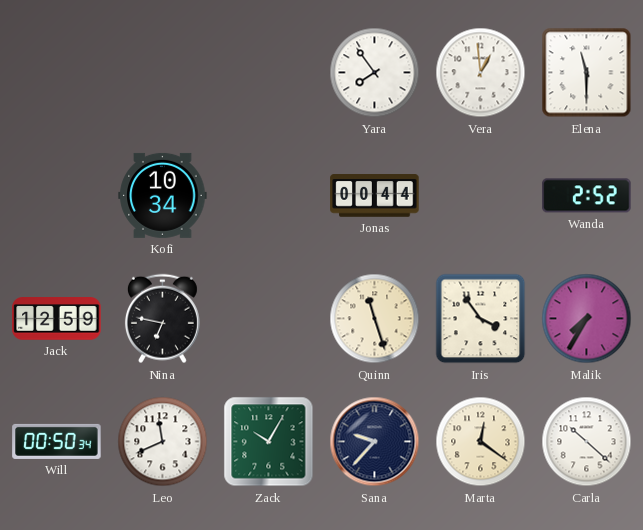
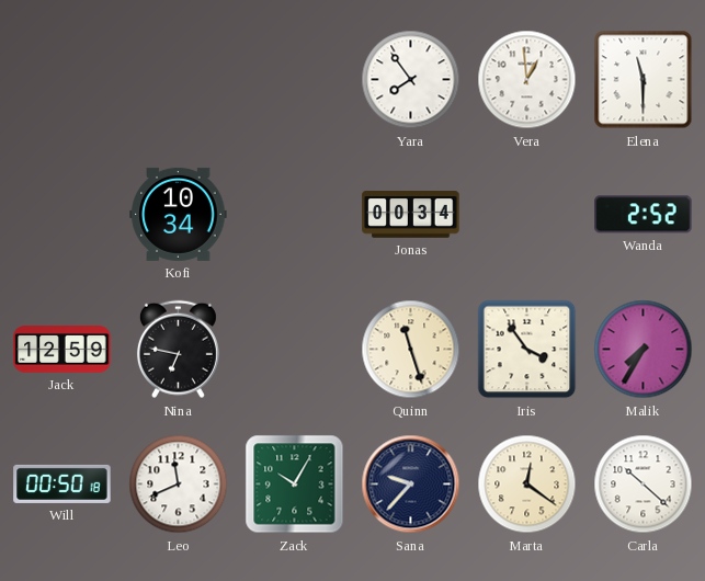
Jonas: 00:44 -> 00:34 (411, 215)
Will: 00:50:34 -> 00:50:18 (62, 483)
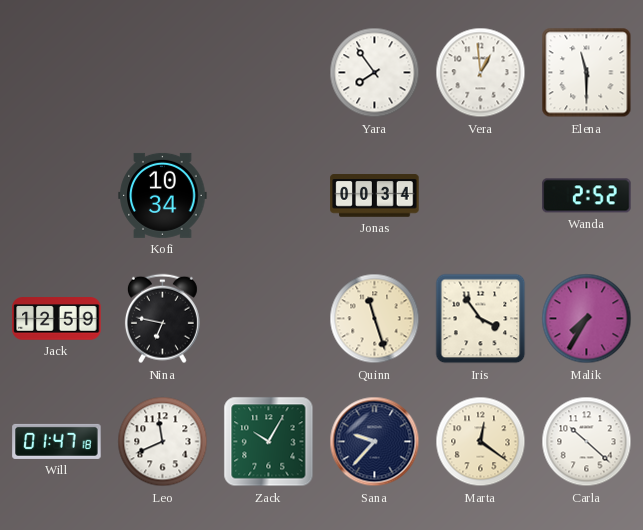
Will: 00:50 -> 01:47 (57, 441)
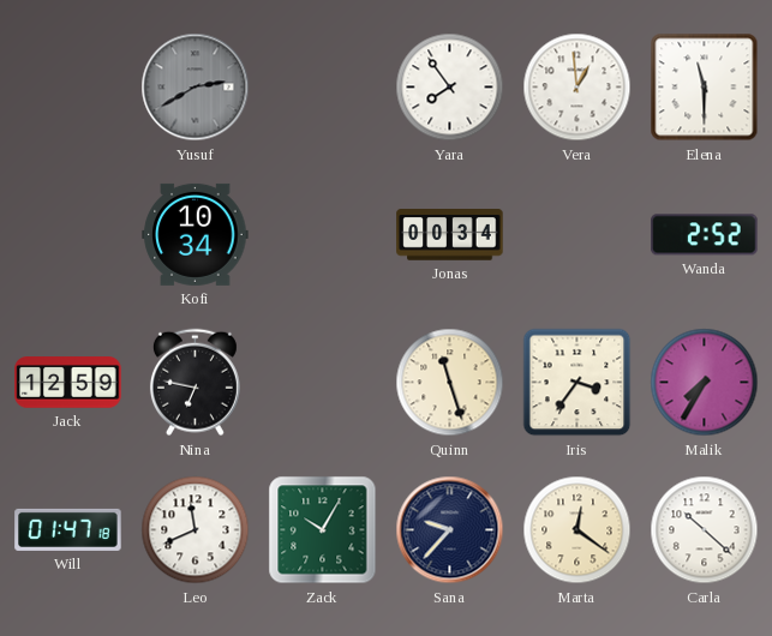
Yusuf: none -> 2:40 (196, 88)
Iris: 3:54 -> 3:36 (577, 383)
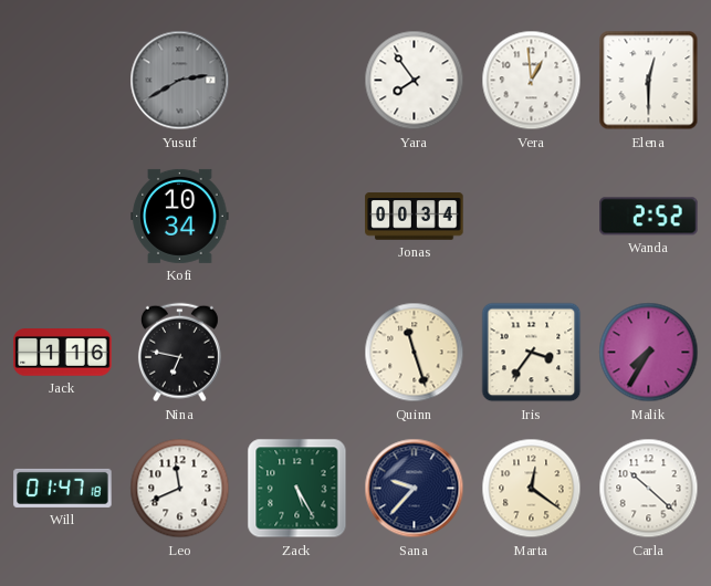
Elena: 11:30 -> 12:30 (649, 81)
Jack: 12:59 -> 1:16 (63, 353)
Zack: 10:05 -> 5:25 (297, 489)
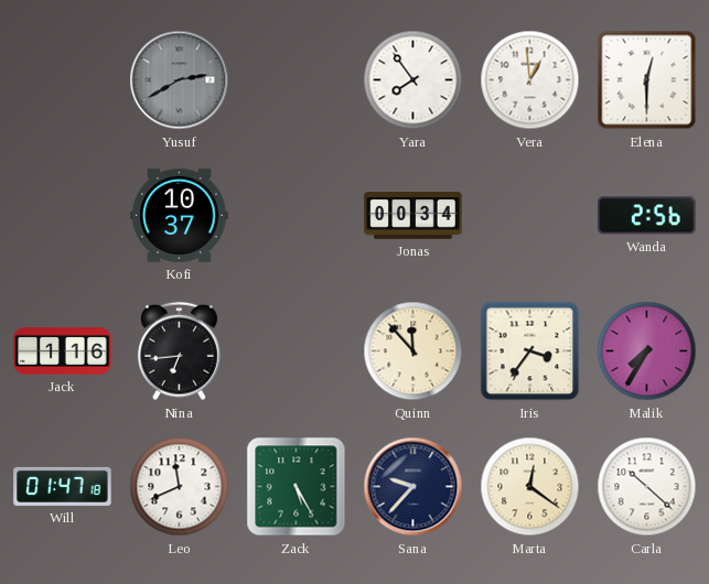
Kofi: 10:34 -> 10:37 (180, 215)
Wanda: 2:52 -> 2:56 (647, 216)
Nina: 6:47 -> 6:44 (179, 352)
Quinn: 11:27 -> 11:53 (413, 352)
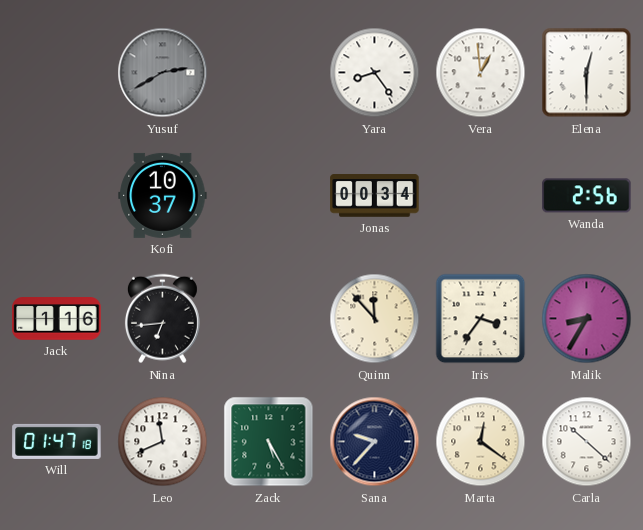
Yara: 7:54 -> 8:24 (375, 73)
Malik: 7:35 -> 8:35 (587, 319)
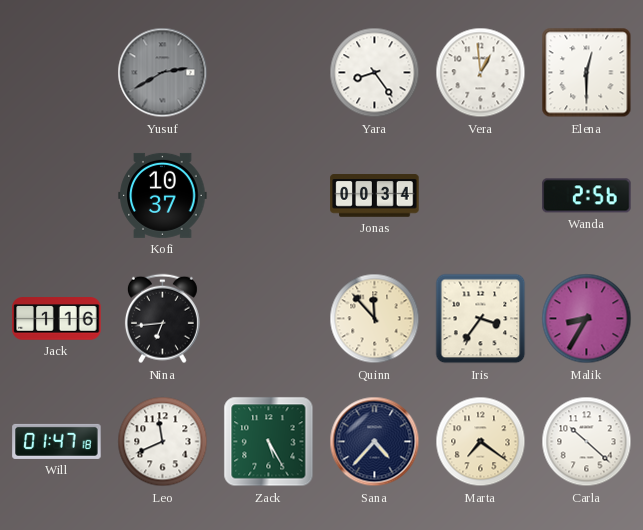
Sana: 9:37 -> 4:37 (375, 442)
Marta: 12:21 -> 7:21 (481, 442)
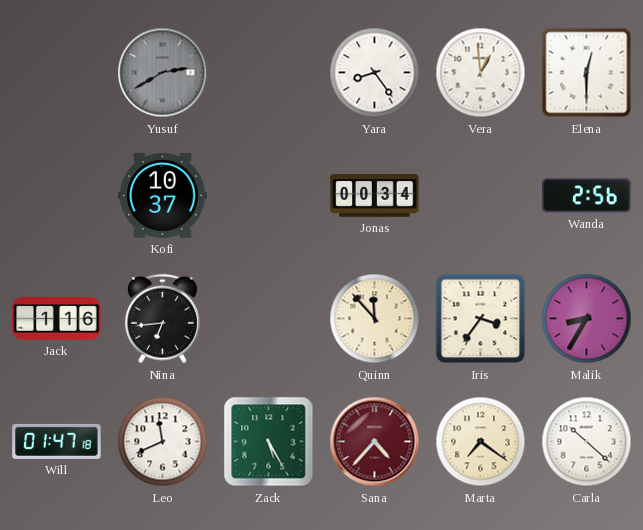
Sana dial: navy -> burgundy (375, 442)
